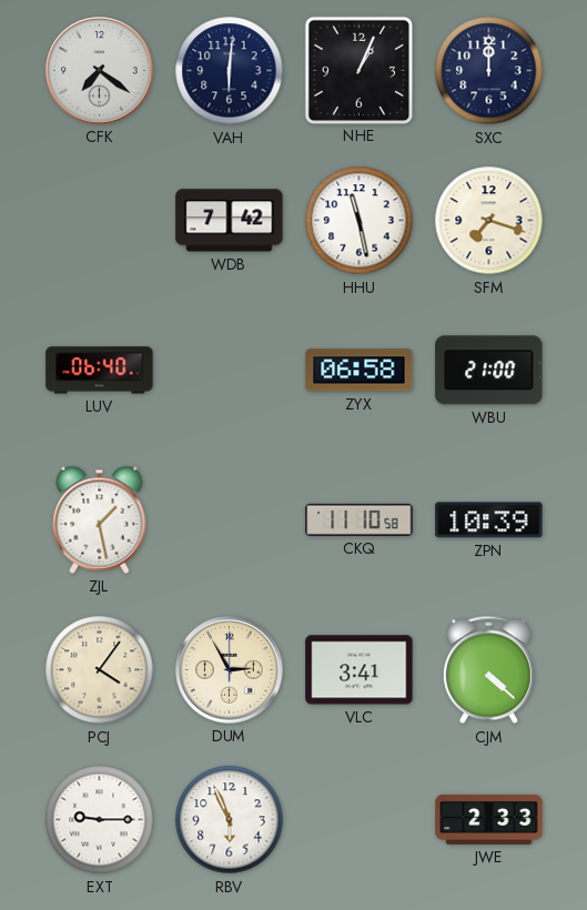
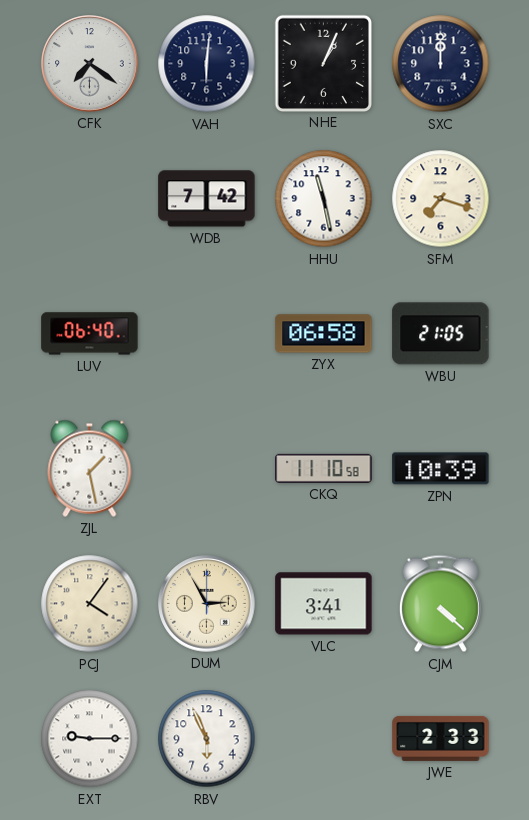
WBU: 21:00 -> 21:05 (441, 334)
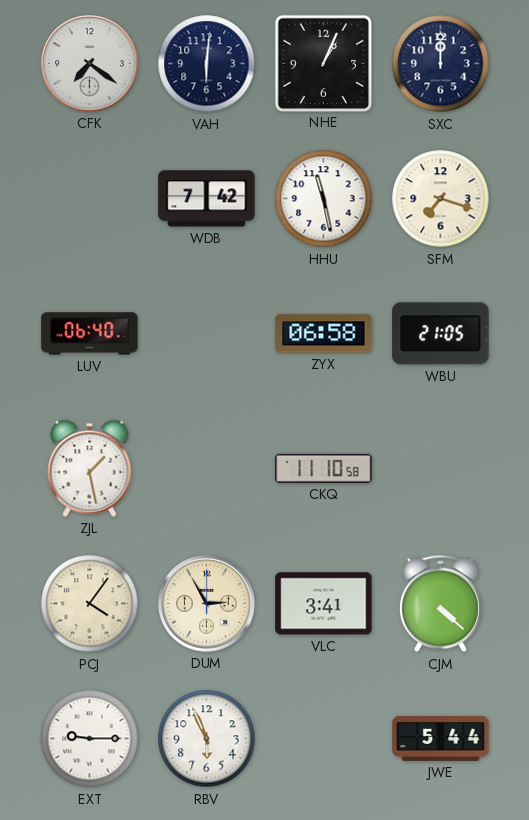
ZPN: 10:39 -> none (441, 469)
JWE: 2:33 -> 5:44 (441, 738)
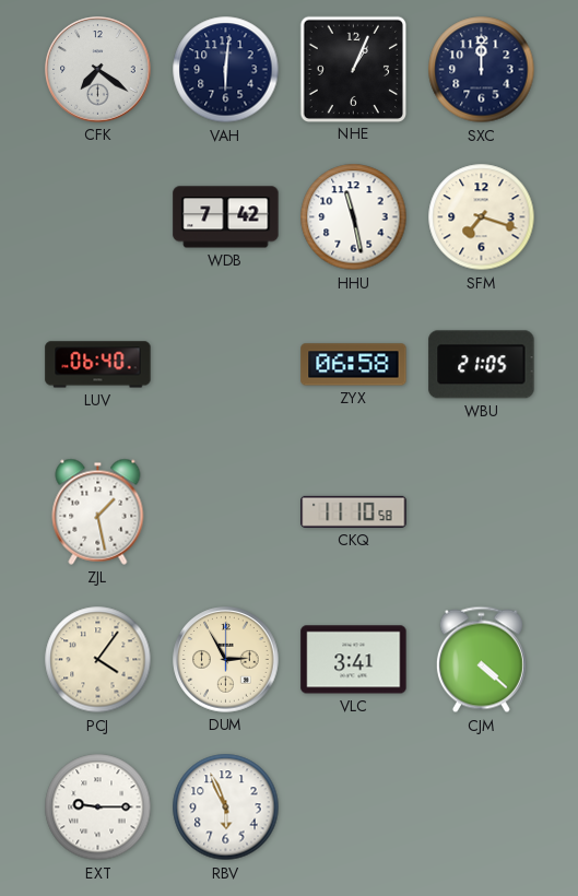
JWE: 5:44 -> none (441, 738)
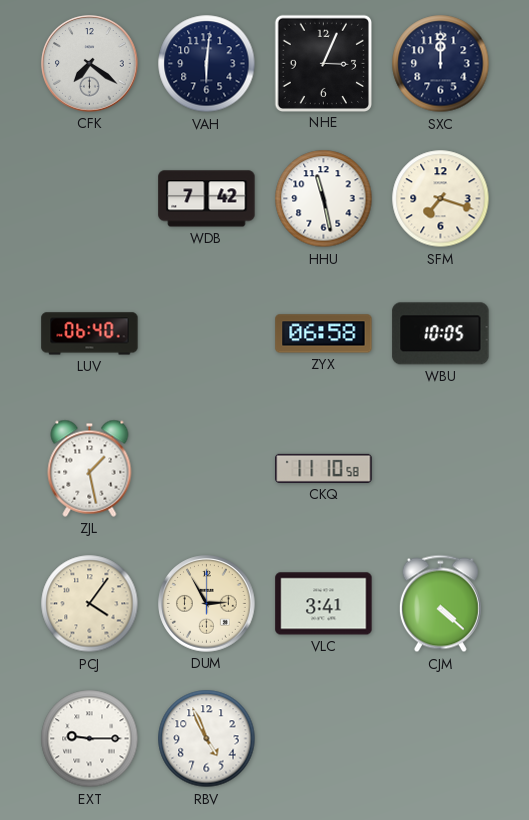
NHE: 1:04 -> 3:04 (323, 63)
WBU: 21:05 -> 10:05 (441, 334)
RBV: 5:56 -> 4:56 (207, 739)
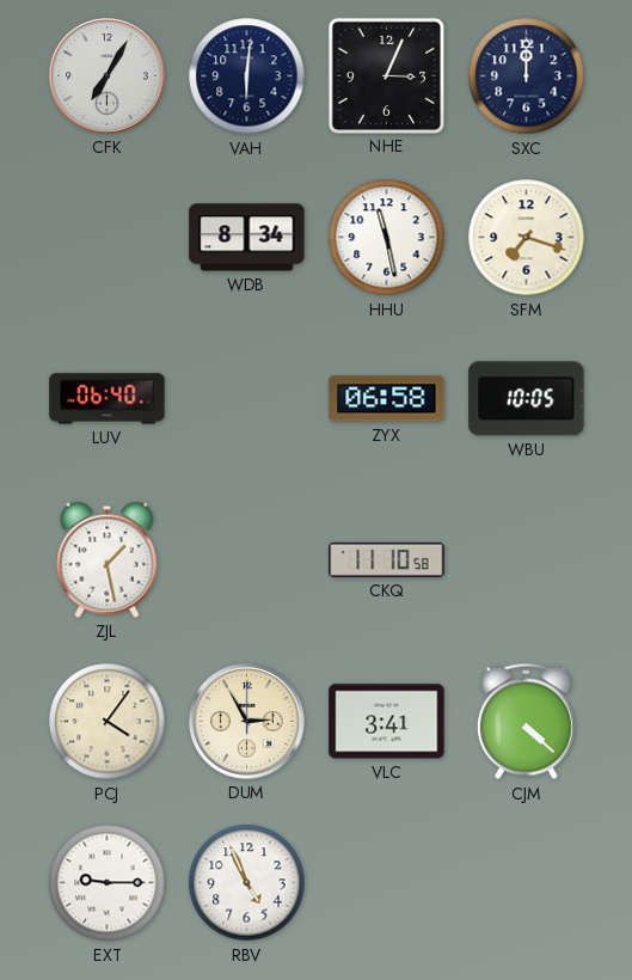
CFK: 7:21 -> 7:05 (108, 76)
WDB: 7:42 -> 8:34 (247, 238)
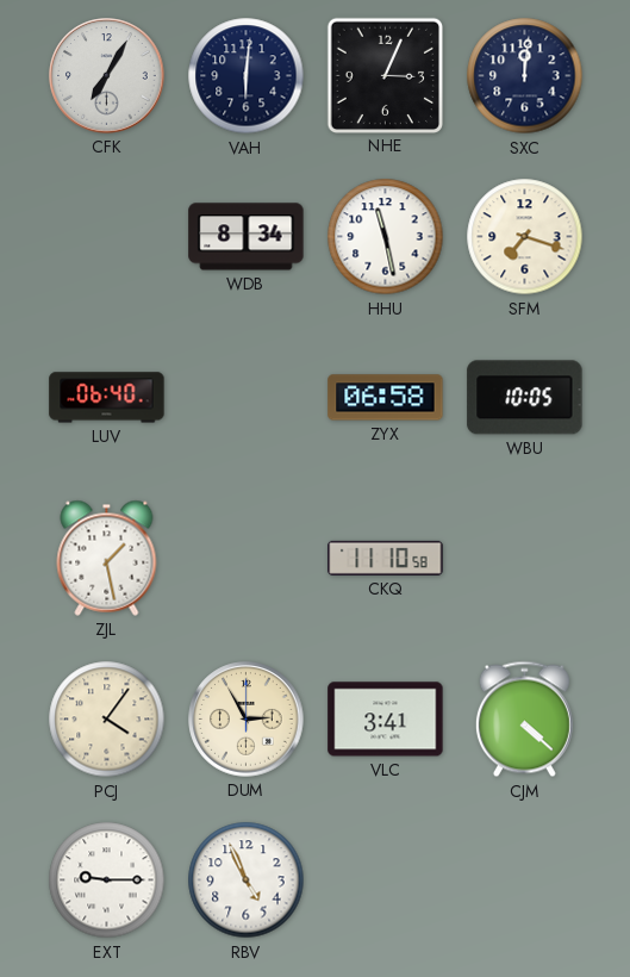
SXC: 12:00 -> 12:01 (525, 76)
